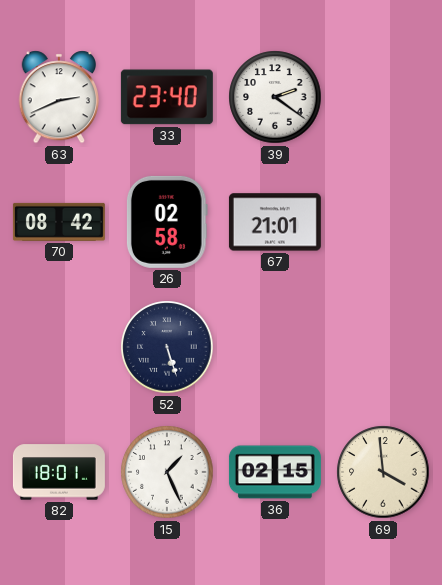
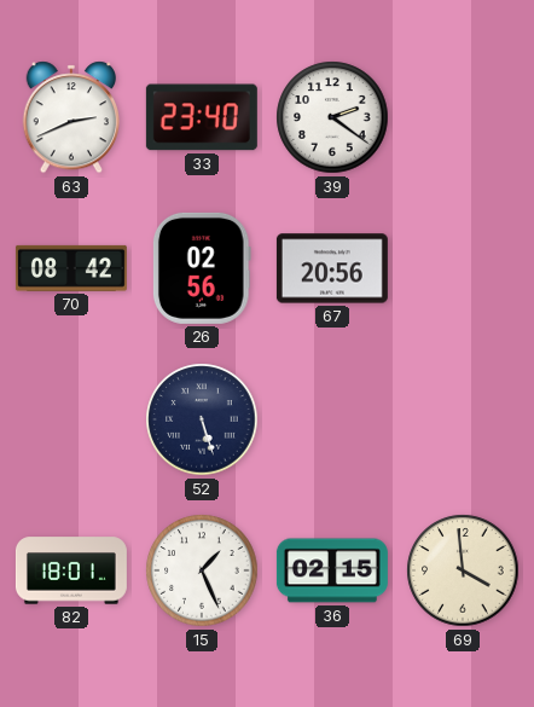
26: 02:58 -> 02:56 (202, 268)
67: 21:01 -> 20:56 (332, 268)
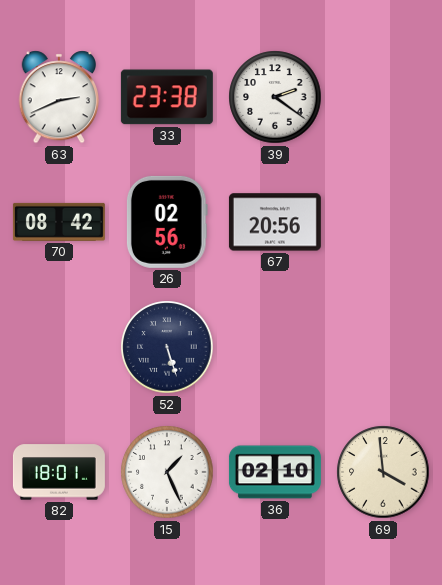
33: 23:40 -> 23:38 (167, 97)
36: 02:15 -> 02:10 (275, 472)
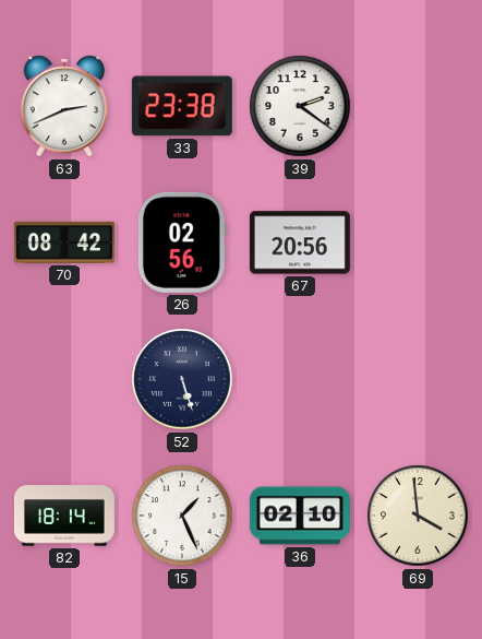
82: 18:01 -> 18:14 (64, 516)
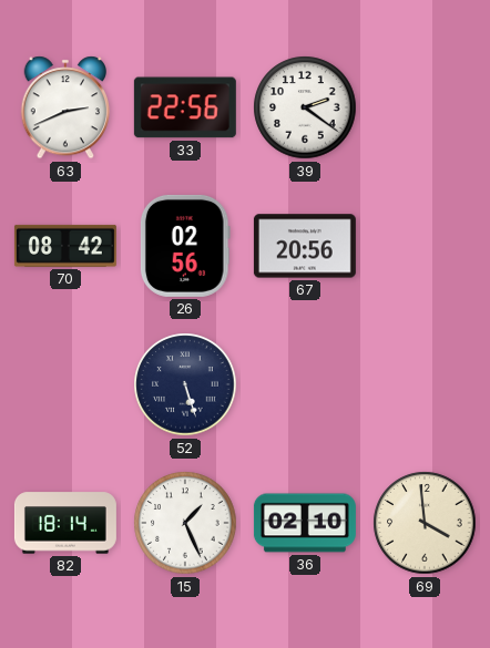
33: 23:38 -> 22:56 (185, 107)
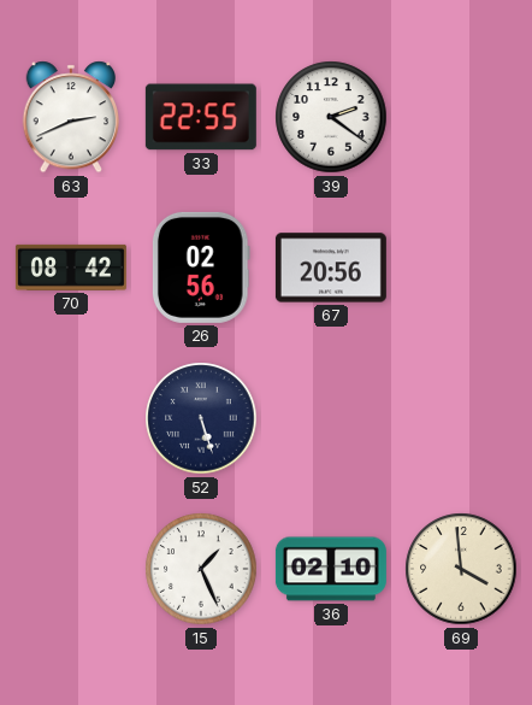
33: 22:56 -> 22:55 (201, 117)
82: 18:14 -> none (65, 523)
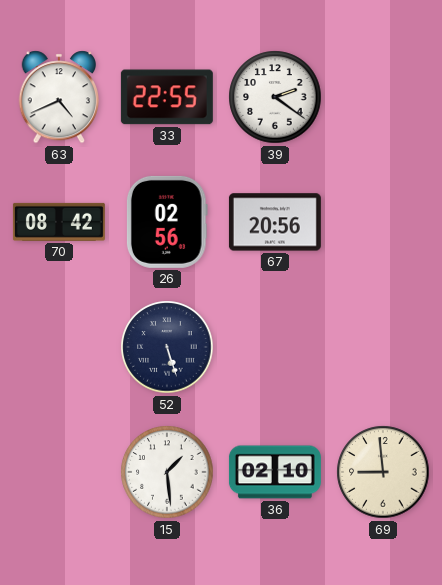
63: 2:41 -> 4:41 (58, 97)
15: 1:26 -> 1:29 (167, 472)
69: 3:59 -> 8:59 (383, 472)
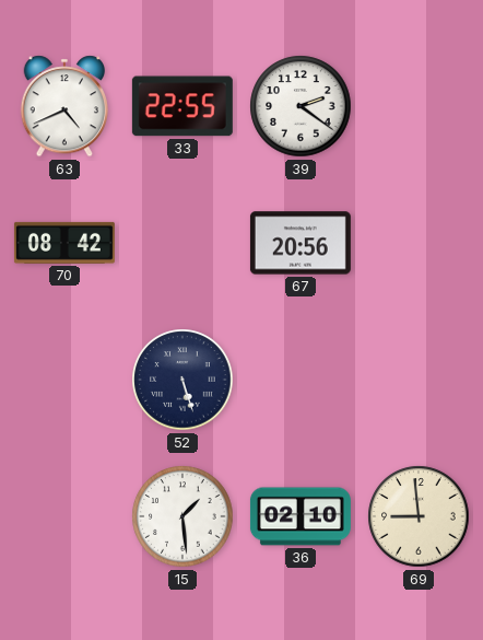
26: 02:56 -> none (167, 222)
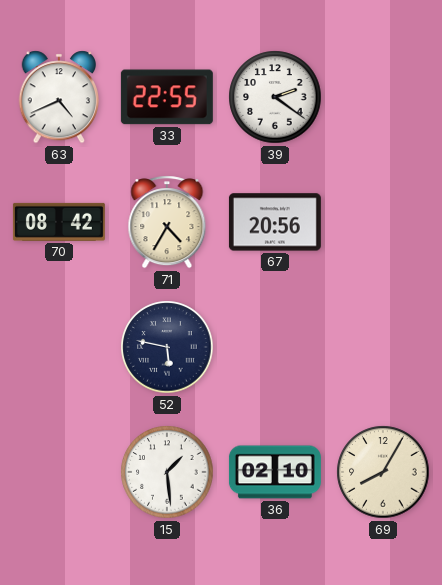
71: none -> 4:35 (167, 222)
52: 5:27 -> 5:47 (167, 347)
69: 8:59 -> 8:05 (383, 472)
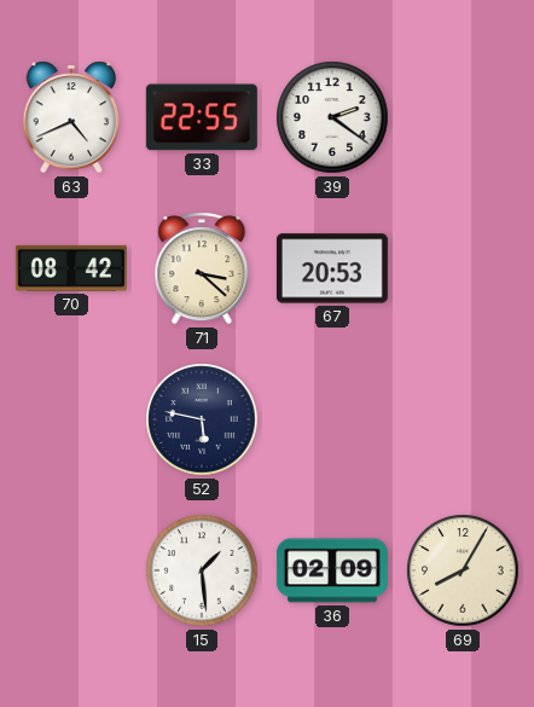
71: 4:35 -> 3:22 (202, 268)
67: 20:56 -> 20:53 (332, 268)
36: 02:10 -> 02:09 (332, 570)
